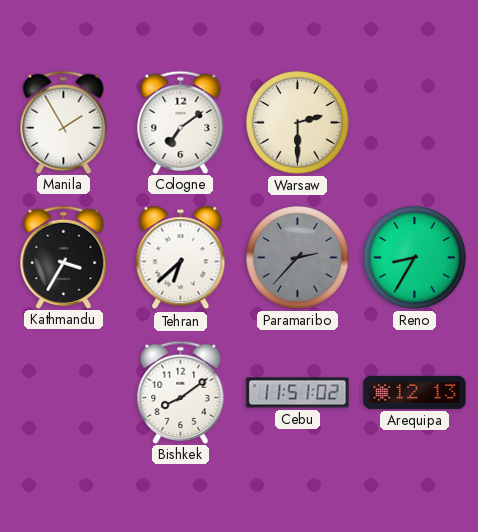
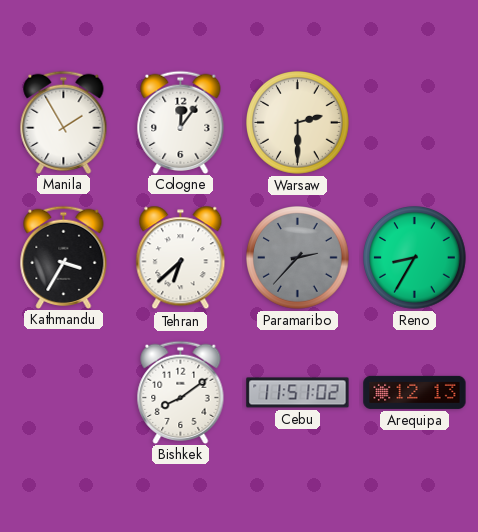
Cologne: 7:09 -> 12:06 (181, 122)
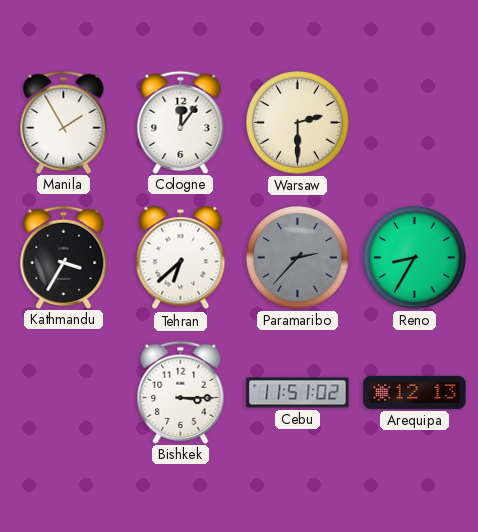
Bishkek: 8:09 -> 3:15 (181, 392)
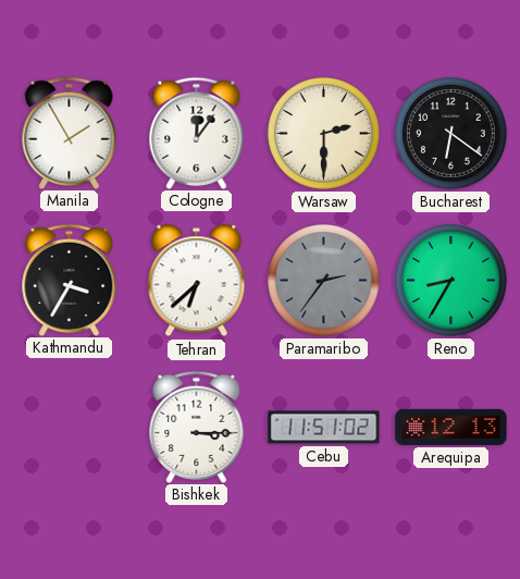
Bucharest: none -> 6:21 (451, 134)
Paramaribo: 2:37 -> 2:36 (324, 281)
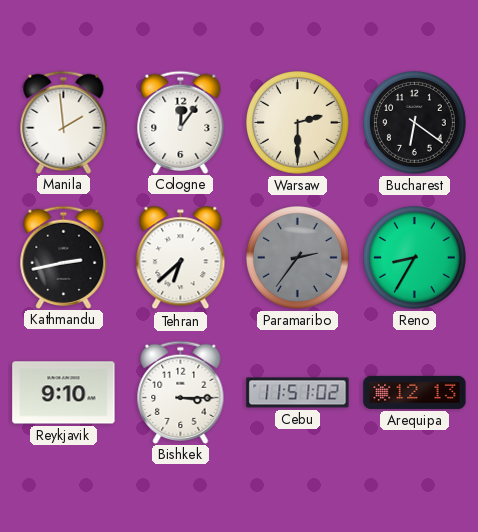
Manila: 1:55 -> 1:59 (64, 122)
Kathmandu: 3:35 -> 2:43 (64, 257)
Reykjavik: none -> 9:10 (64, 393)
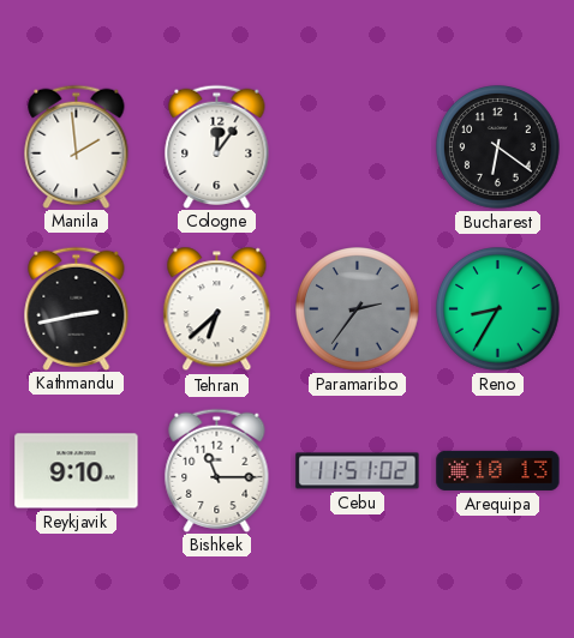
Warsaw: 2:30 -> none (298, 123)
Bishkek: 3:15 -> 11:15 (217, 470)
Arequipa: 12:13 -> 10:13 (498, 470)
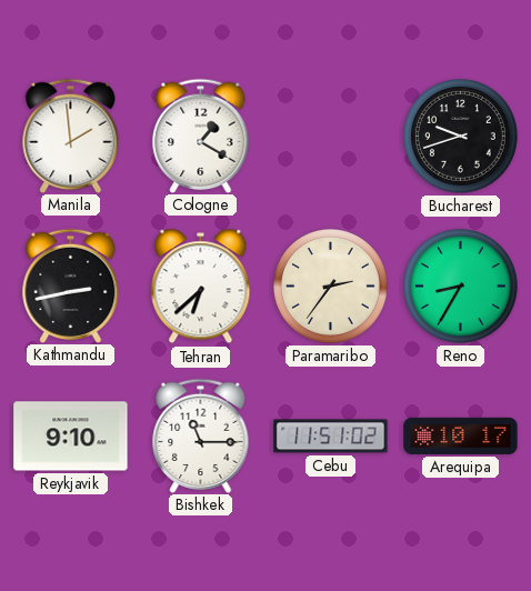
Cologne: 12:06 -> 1:20 (201, 136)
Bucharest: 6:21 -> 9:42 (461, 137)
Paramaribo dial: grey -> cream (331, 287)
Arequipa: 10:13 -> 10:17 (461, 435)
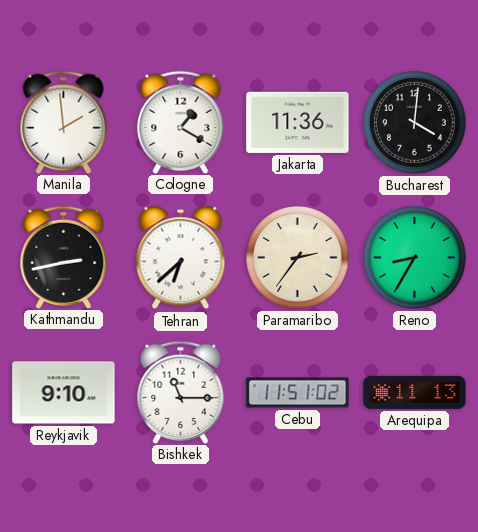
Jakarta: none -> 11:36 (298, 122)
Bucharest: 9:42 -> 4:01 (415, 123)
Arequipa: 10:17 -> 11:13 (415, 392)
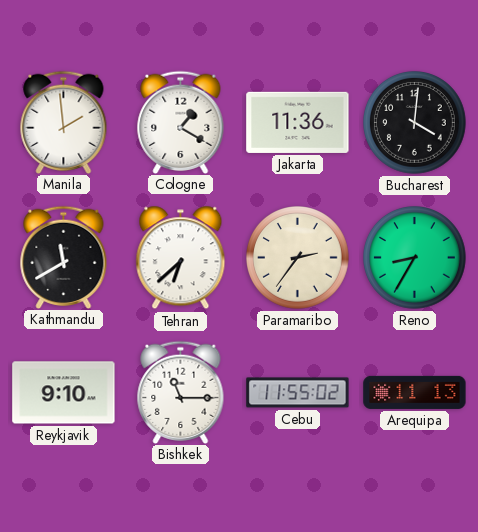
Kathmandu: 2:43 -> 11:40 (64, 257)
Cebu: 11:51 -> 11:55 (298, 393)
